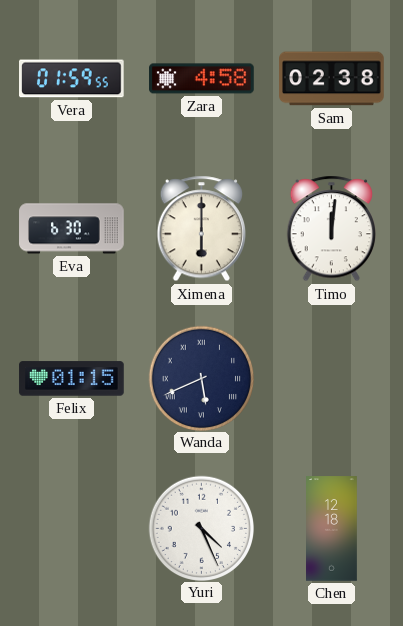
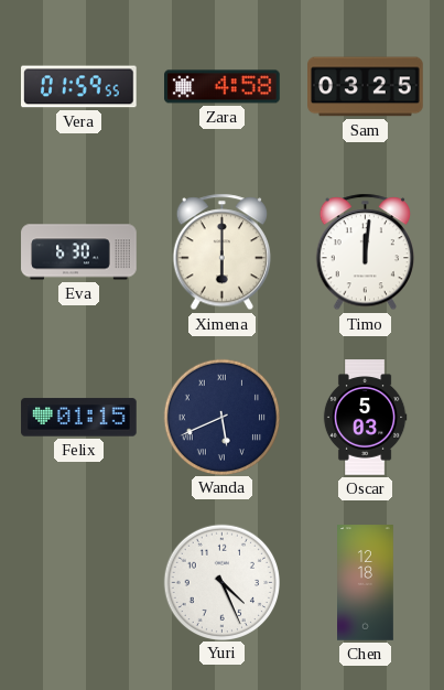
Sam: 02:38 -> 03:25 (366, 87)
Oscar: none -> 5:03 (365, 418)
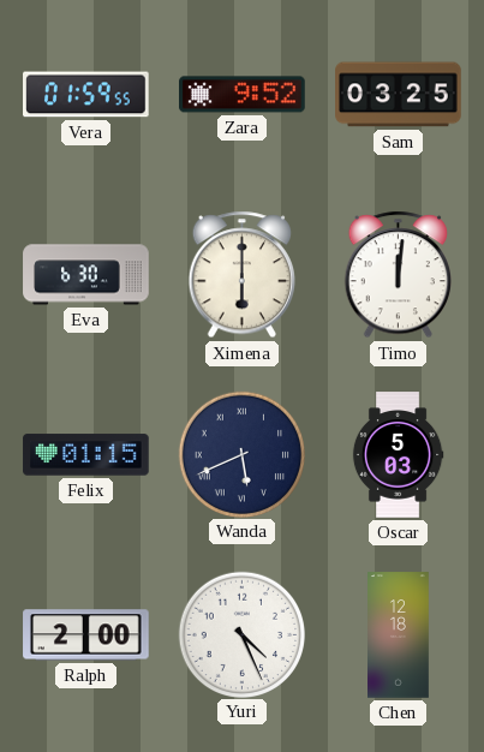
Zara: 4:58 -> 9:52 (243, 95)
Ralph: none -> 2:00 (86, 635)
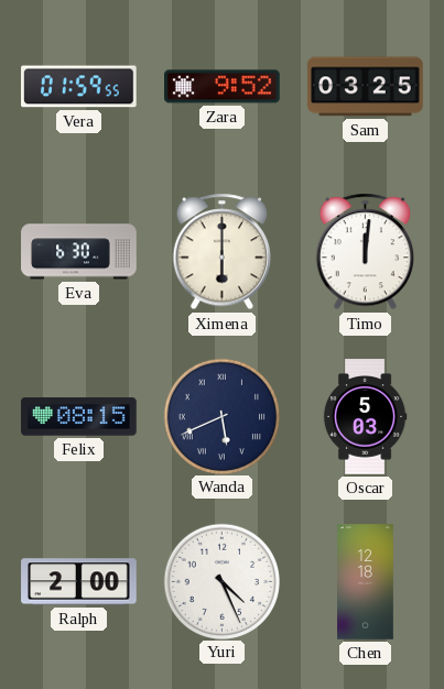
Felix: 01:15 -> 08:15 (79, 417)
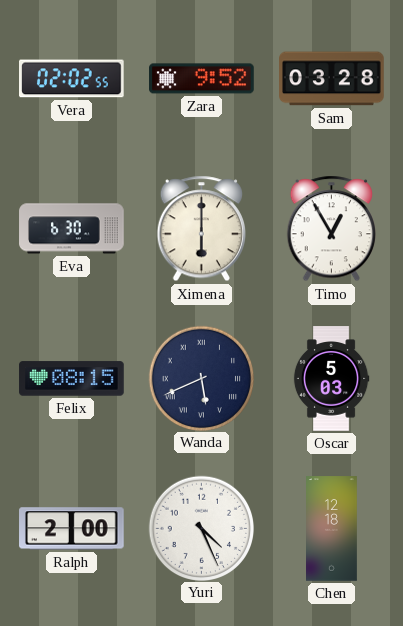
Vera: 01:59 -> 02:02 (72, 79)
Sam: 03:25 -> 03:28 (332, 79)
Timo: 12:01 -> 12:55 (331, 229)
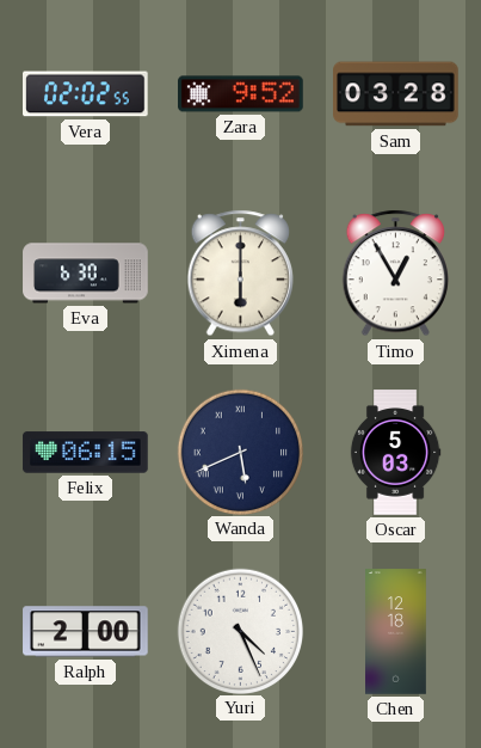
Felix: 08:15 -> 06:15 (86, 453)
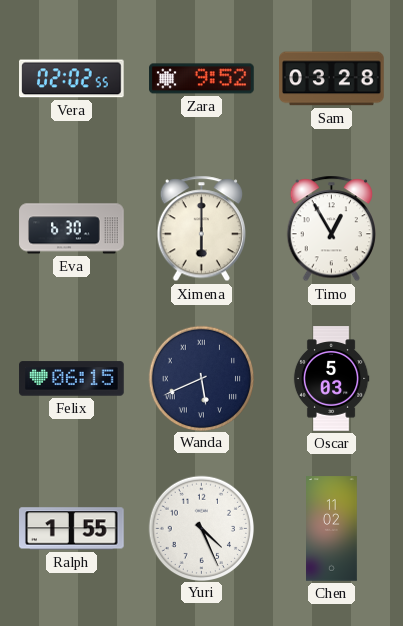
Ralph: 2:00 -> 1:55 (72, 529)
Chen: 12:18 -> 11:02 (332, 529)
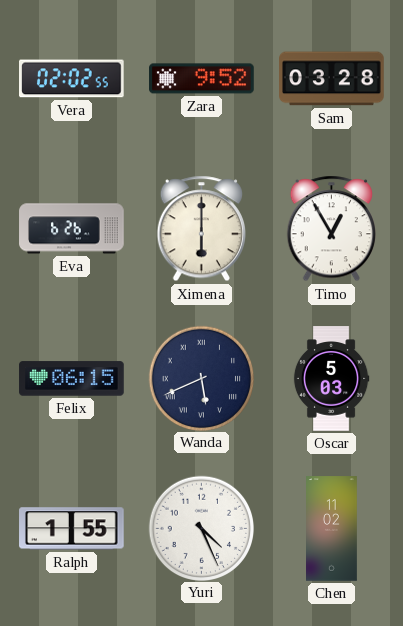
Eva: 6:30 -> 6:26 (72, 229)
